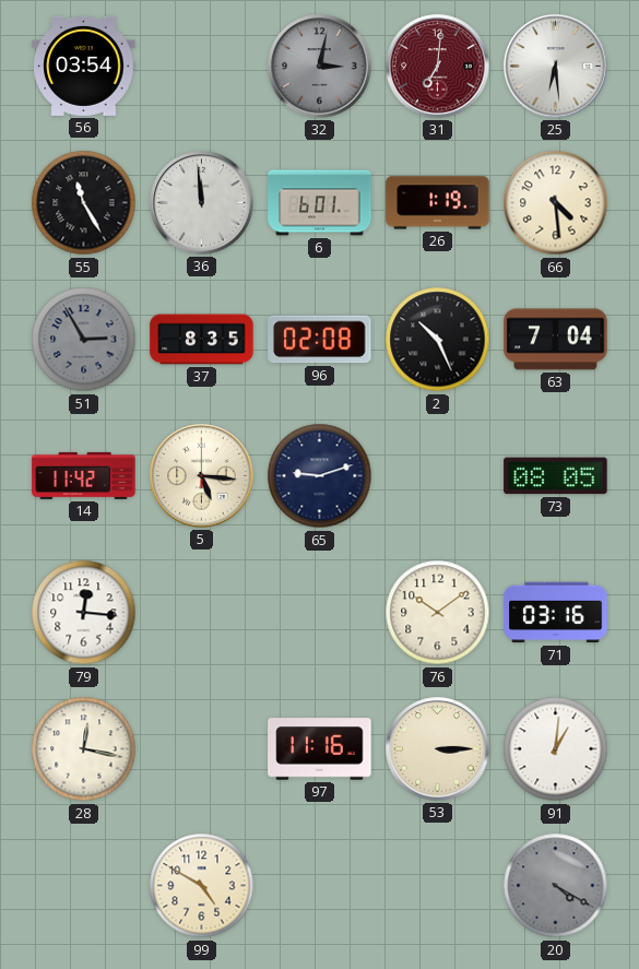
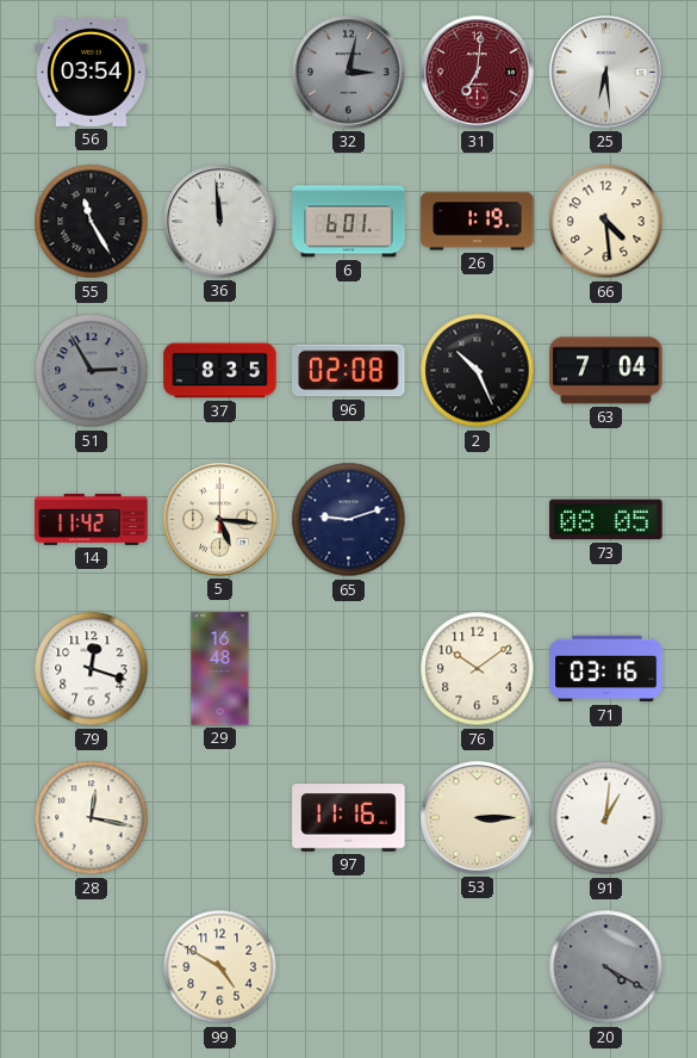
79: 12:16 -> 12:18 (92, 669)
29: none -> 16:48 (220, 669)
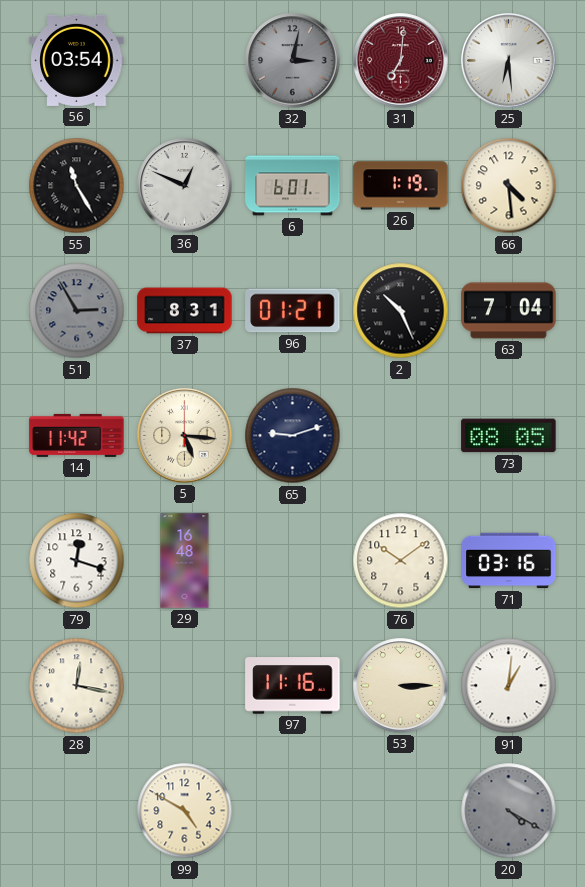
36: 11:59 -> 12:49 (185, 186)
37: 8:35 -> 8:31 (185, 311)
96: 02:08 -> 01:21 (293, 311)
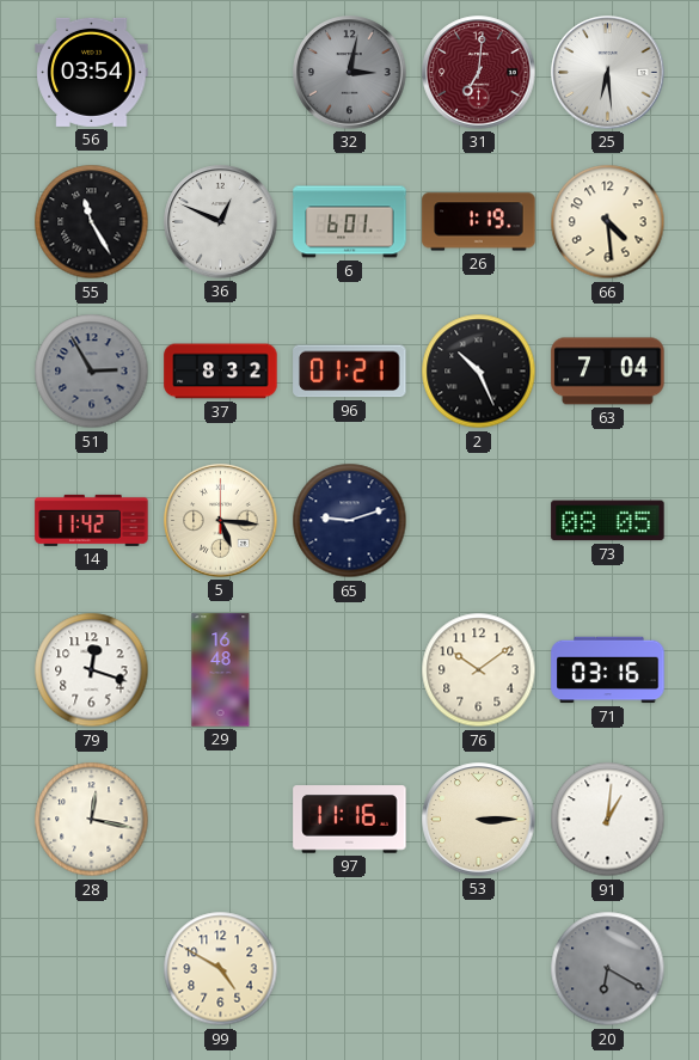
37: 8:31 -> 8:32 (221, 372)
20: 4:20 -> 6:20 (608, 969)
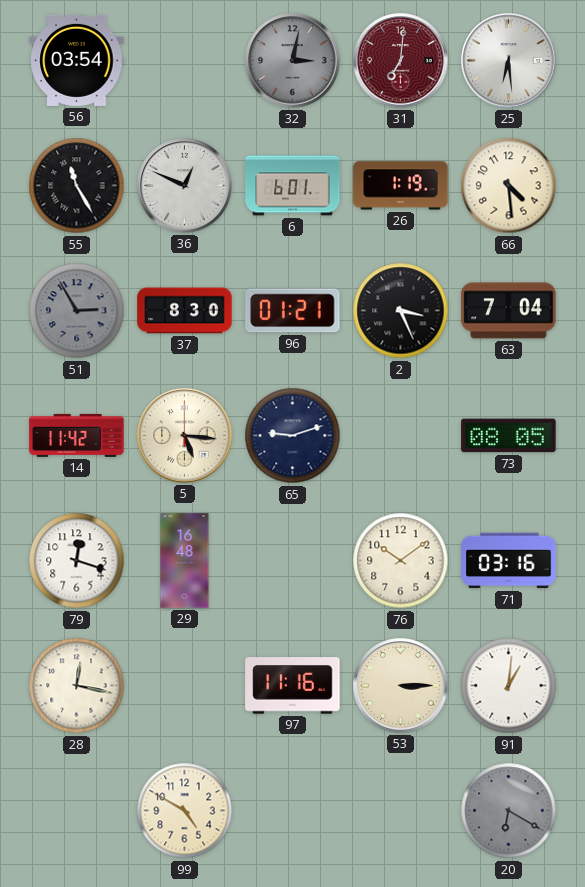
37: 8:32 -> 8:30 (185, 311)
2: 10:26 -> 3:26 (401, 311)
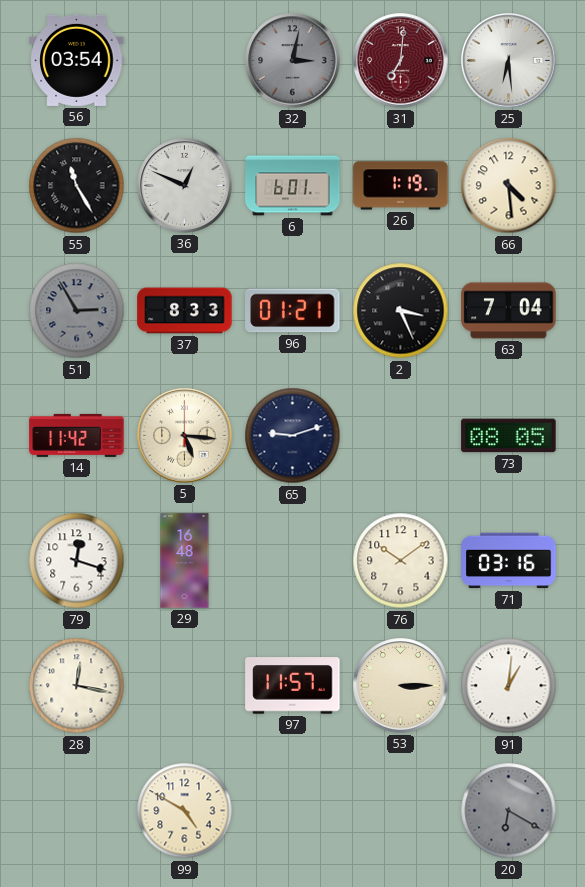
37: 8:30 -> 8:33 (185, 311)
97: 11:16 -> 11:57 (293, 686)
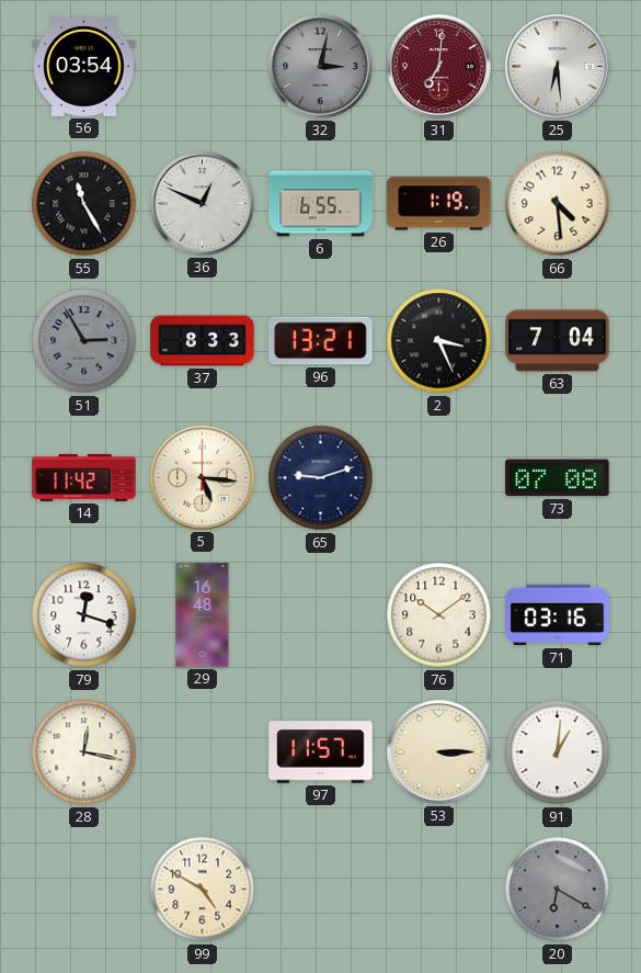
6: 6:01 -> 6:55 (321, 204)
96: 01:21 -> 13:21 (321, 341)
73: 08:05 -> 07:08 (558, 478)
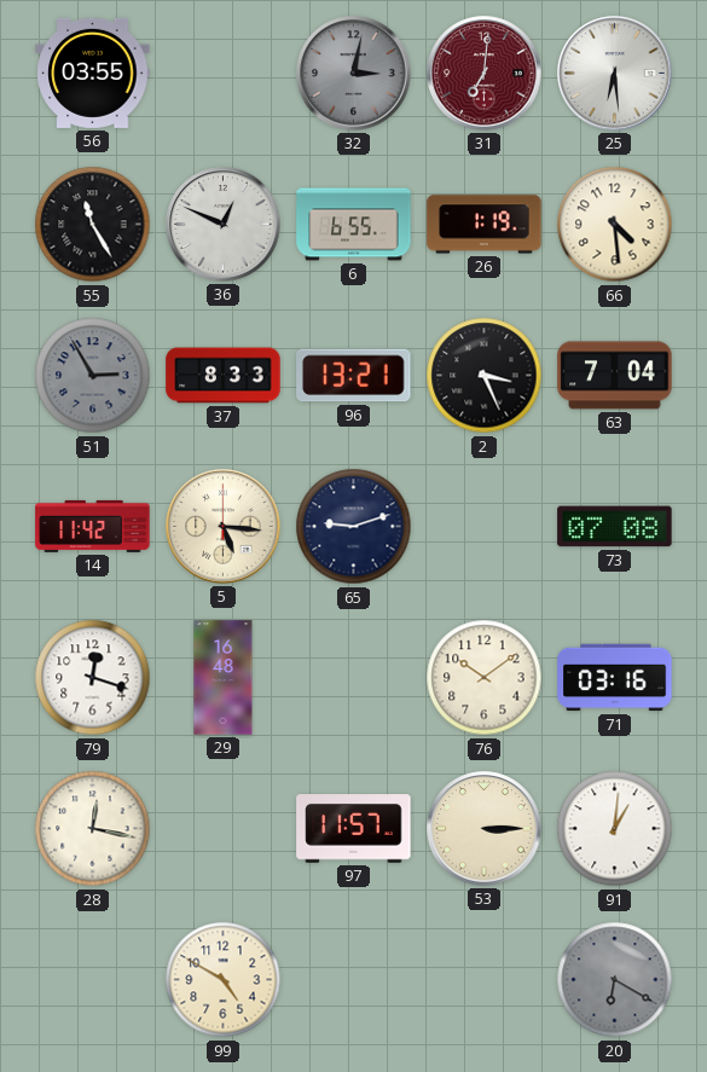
56: 03:54 -> 03:55 (93, 73)
